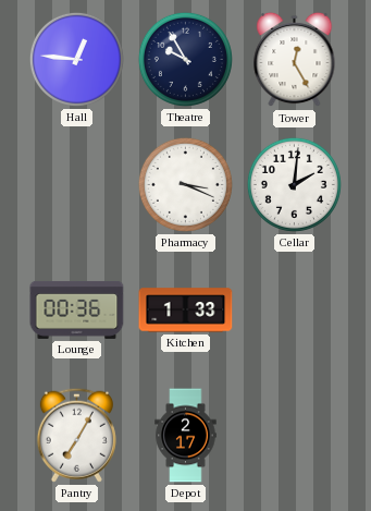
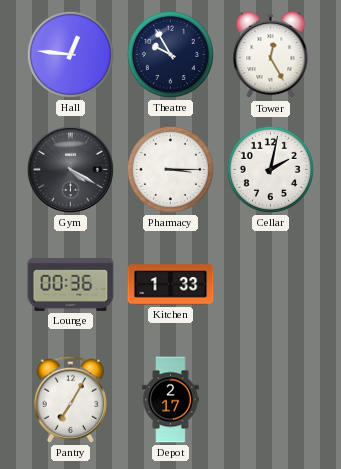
Gym: none -> 4:20 (70, 169)
Pharmacy: 3:19 -> 3:15 (170, 169)
Cellar: 2:01 -> 2:02 (270, 169)
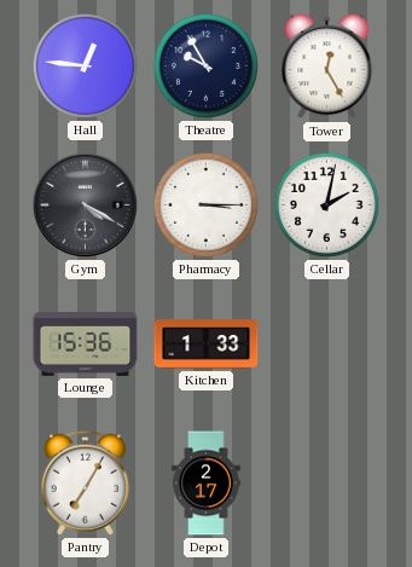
Lounge: 00:36 -> 15:36 (86, 343)
